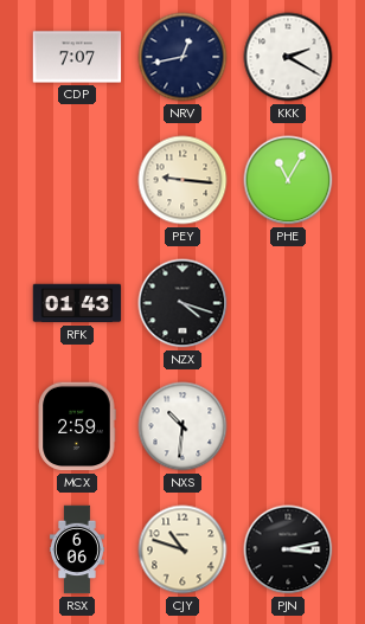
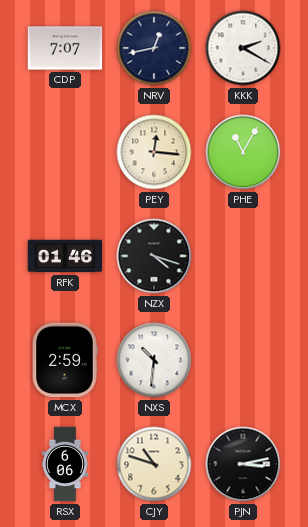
PEY: 9:16 -> 12:16 (154, 152)
RFK: 01:43 -> 01:46 (65, 256)
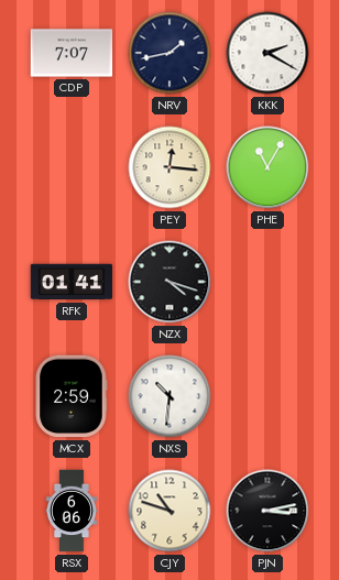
NRV: 12:43 -> 1:43 (169, 53)
RFK: 01:46 -> 01:41 (72, 282)
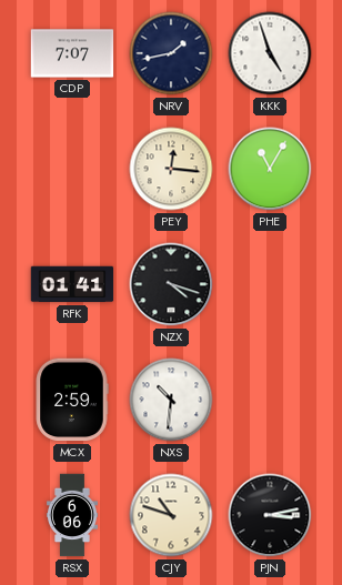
KKK: 2:20 -> 4:57 (270, 53)
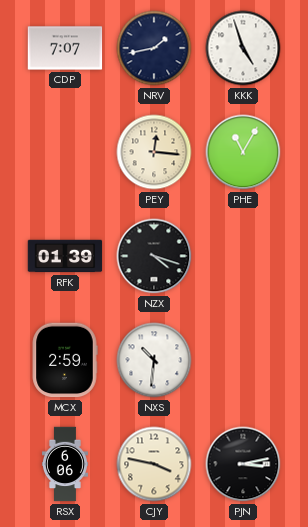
RFK: 01:41 -> 01:39 (65, 256)
CJY: 10:48 -> 3:47 (154, 464)
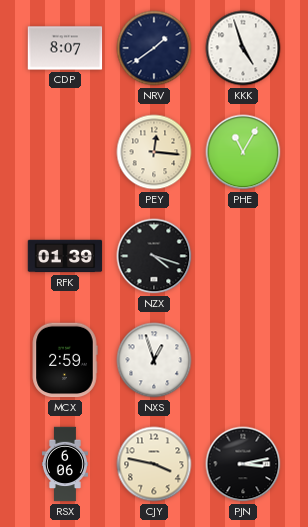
CDP: 7:07 -> 8:07 (65, 48)
NRV: 1:43 -> 1:39 (154, 48)
NXS: 10:31 -> 12:57 (154, 360)
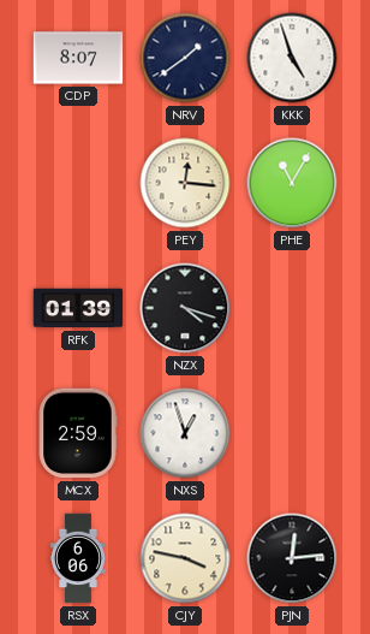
PJN: 3:13 -> 12:14 (292, 558)
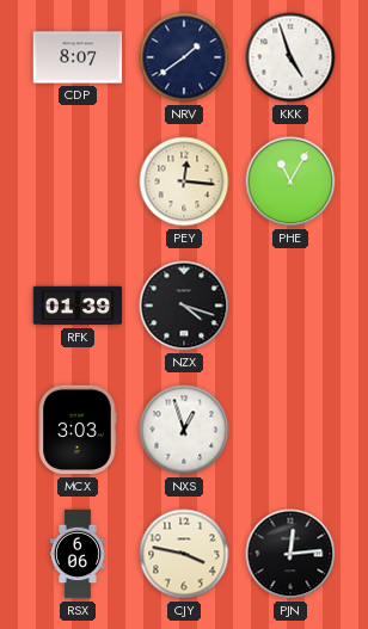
MCX: 2:59 -> 3:03 (78, 430)
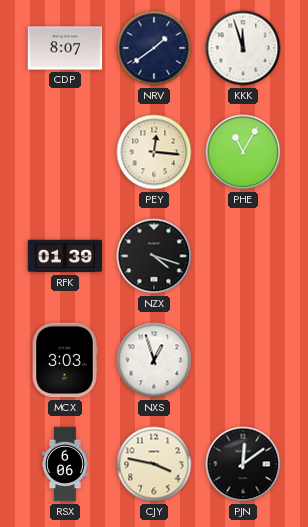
KKK: 4:57 -> 11:57 (243, 48)
PJN: 12:14 -> 12:09 (243, 464)
